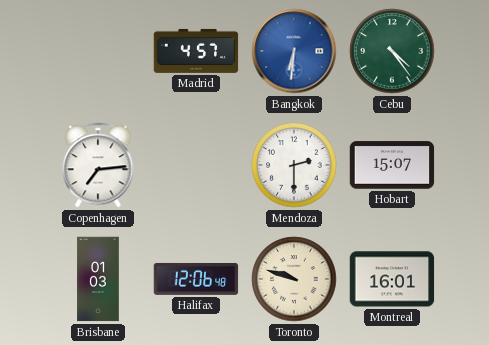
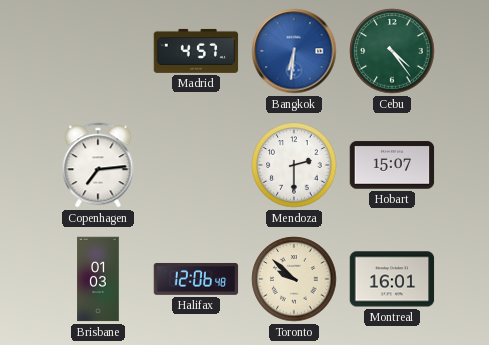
Toronto: 9:48 -> 9:52 (294, 279)
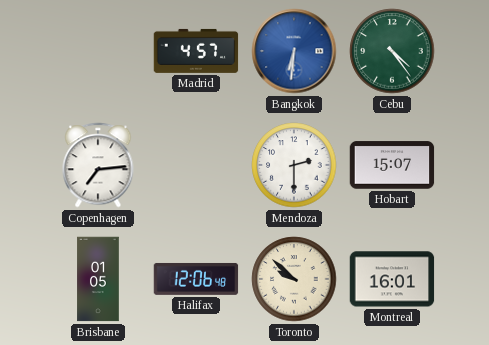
Brisbane: 01:03 -> 01:05 (98, 279)
